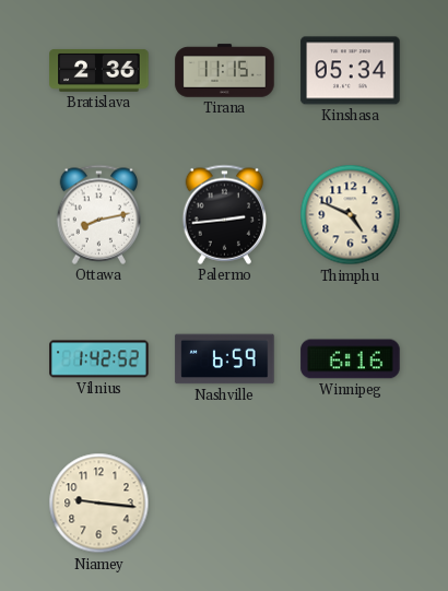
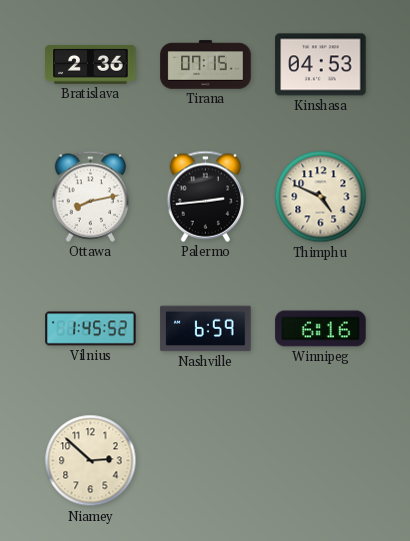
Tirana: 11:15 -> 07:15 (206, 65)
Kinshasa: 05:34 -> 04:53 (321, 65)
Vilnius: 1:42 -> 1:45 (91, 329)
Niamey: 9:16 -> 2:52 (91, 461)
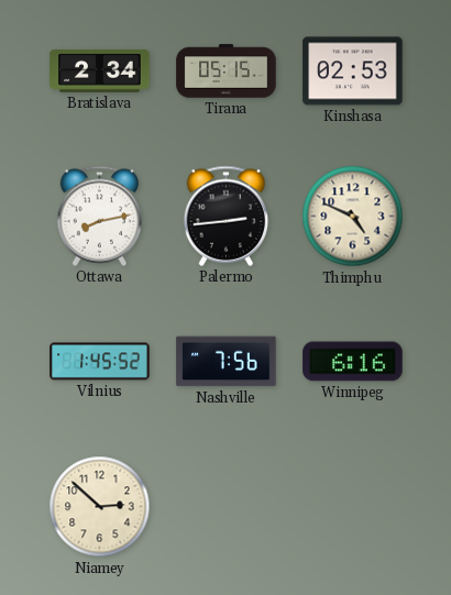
Bratislava: 2:36 -> 2:34 (100, 70)
Tirana: 07:15 -> 05:15 (227, 71)
Kinshasa: 04:53 -> 02:53 (353, 71)
Nashville: 6:59 -> 7:56 (227, 362)
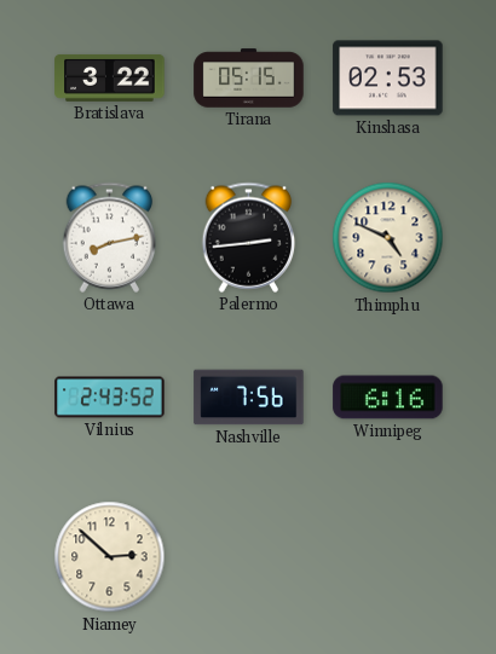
Bratislava: 2:34 -> 3:22 (110, 77)
Vilnius: 1:45 -> 2:43 (110, 398)
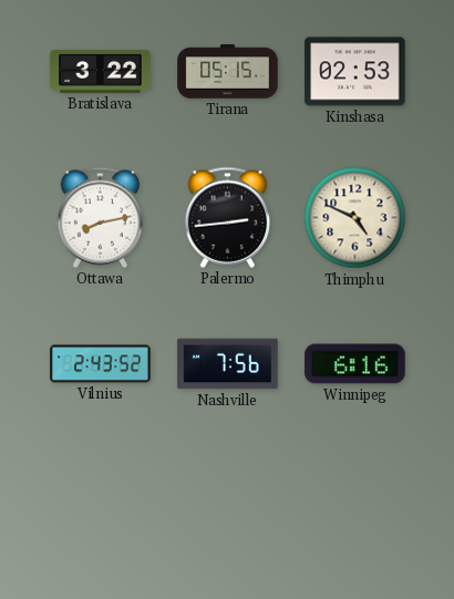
Niamey: 2:52 -> none (110, 557)
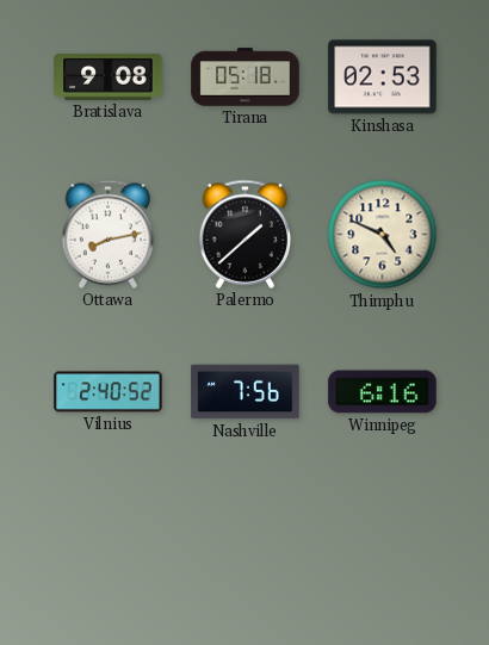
Bratislava: 3:22 -> 9:08 (109, 76)
Tirana: 05:15 -> 05:18 (246, 77)
Palermo: 2:44 -> 1:38 (246, 234)
Vilnius: 2:43 -> 2:40 (109, 392)
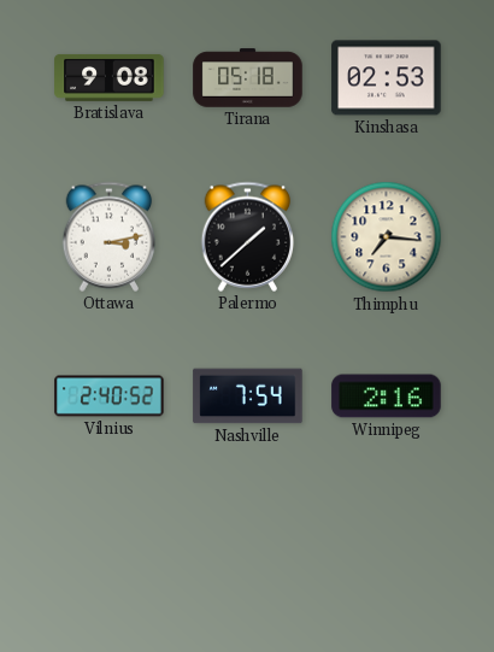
Ottawa: 8:13 -> 3:13 (110, 236)
Thimphu: 4:49 -> 7:16 (387, 237)
Nashville: 7:56 -> 7:54 (248, 397)
Winnipeg: 6:16 -> 2:16 (387, 397)
